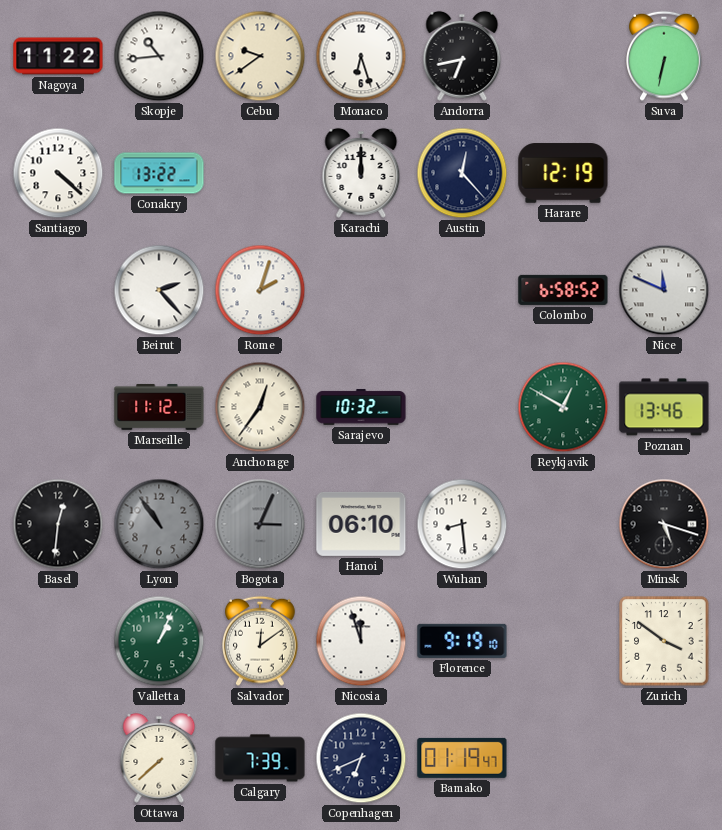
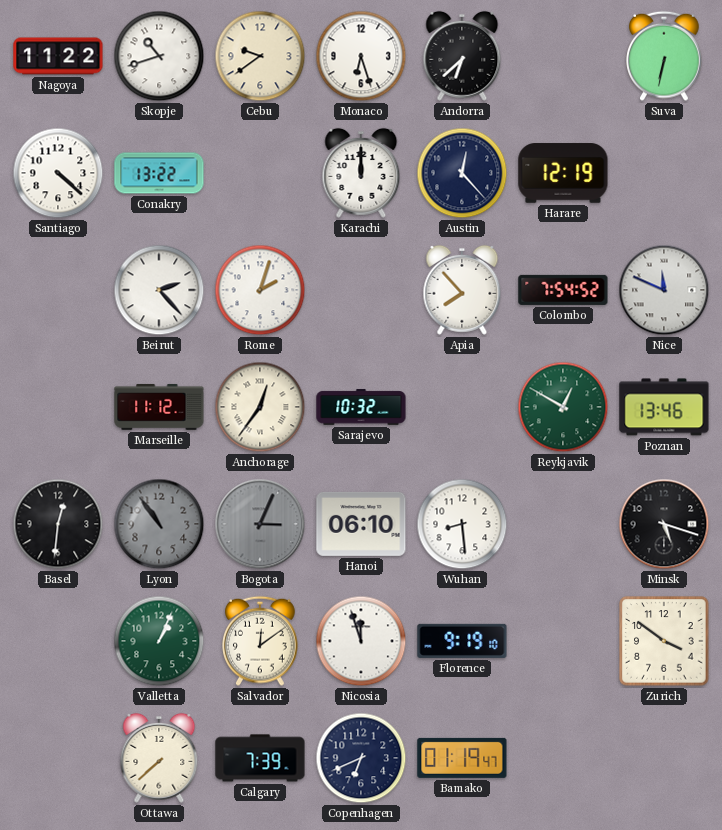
Skopje: 10:44 -> 10:42 (159, 56)
Andorra: 6:43 -> 6:38 (462, 56)
Apia: none -> 7:53 (462, 290)
Colombo: 6:58 -> 7:54 (563, 290)
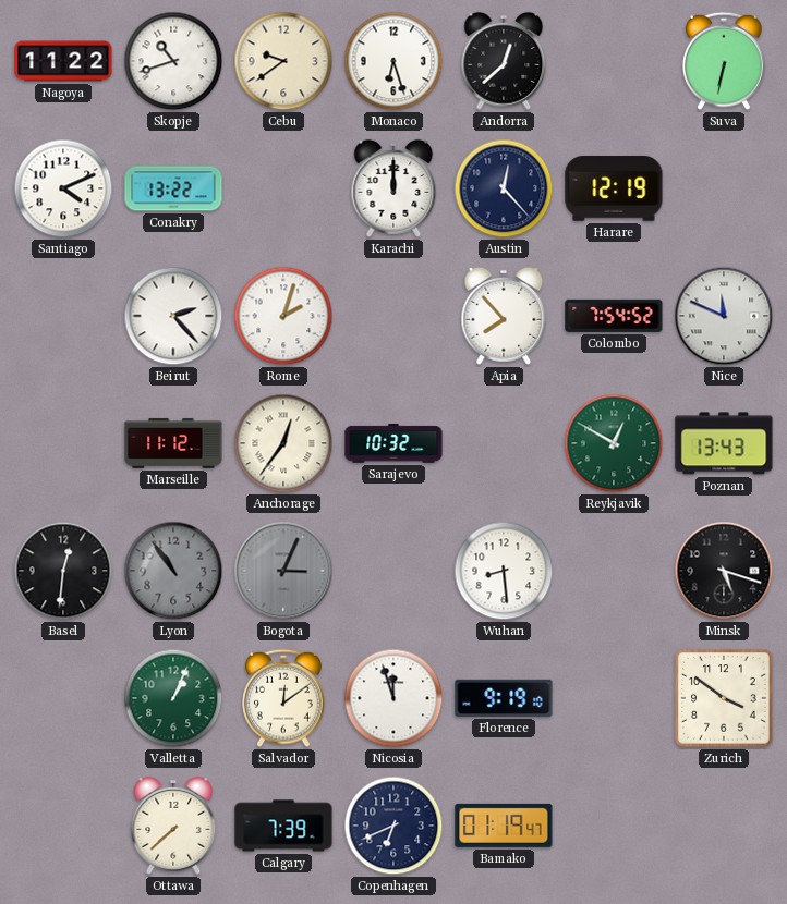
Andorra: 6:38 -> 12:38 (504, 61)
Santiago: 4:22 -> 4:11 (63, 188)
Poznan: 13:46 -> 13:43 (724, 443)
Hanoi: 06:10 -> none (361, 524)
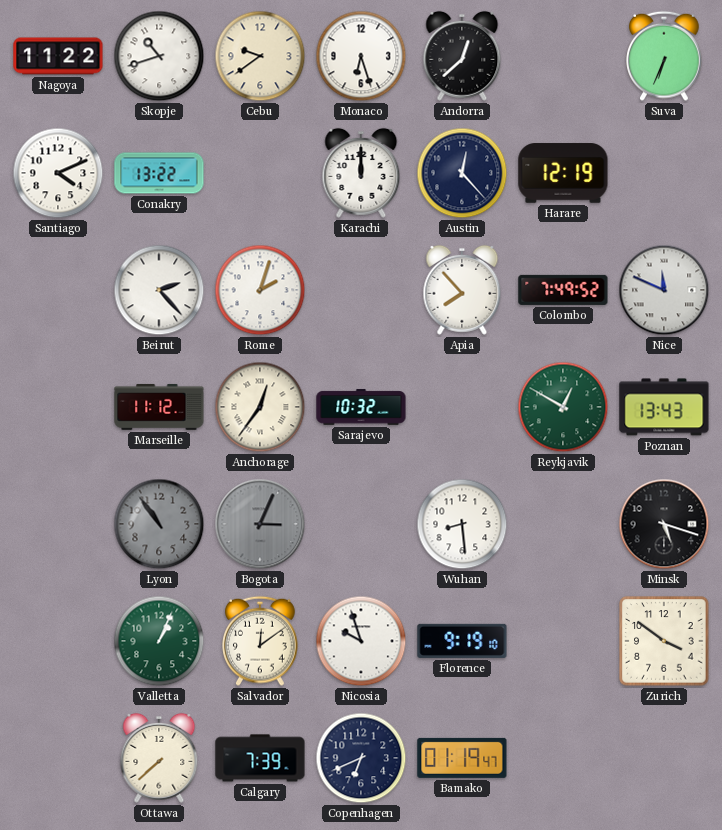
Suva: 6:32 -> 6:34 (664, 56)
Colombo: 7:54 -> 7:49 (563, 290)
Basel: 12:31 -> none (63, 571)
Nicosia: 11:57 -> 9:57 (361, 641)
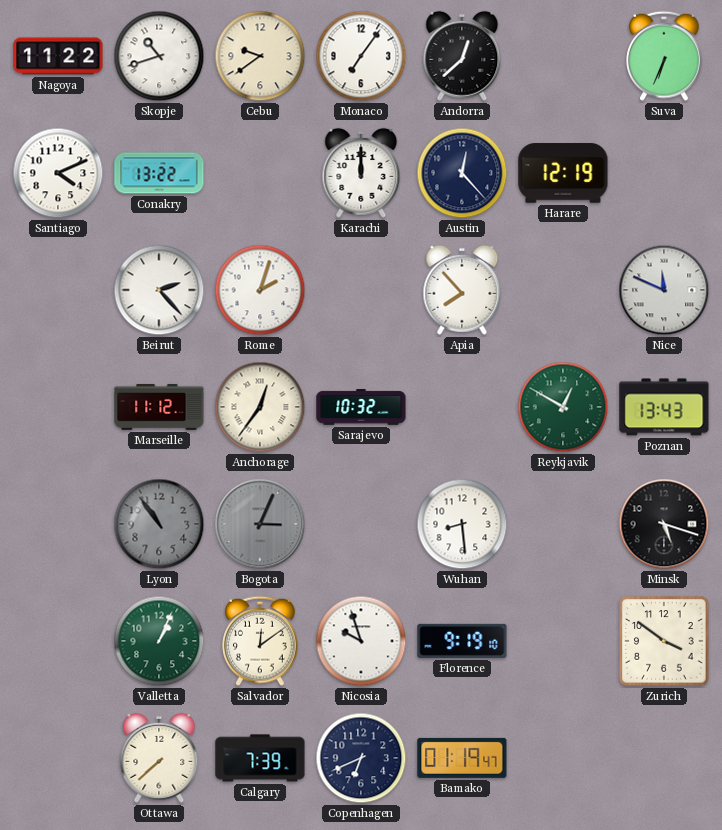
Monaco: 6:27 -> 7:06 (361, 56)
Colombo: 7:49 -> none (563, 290)
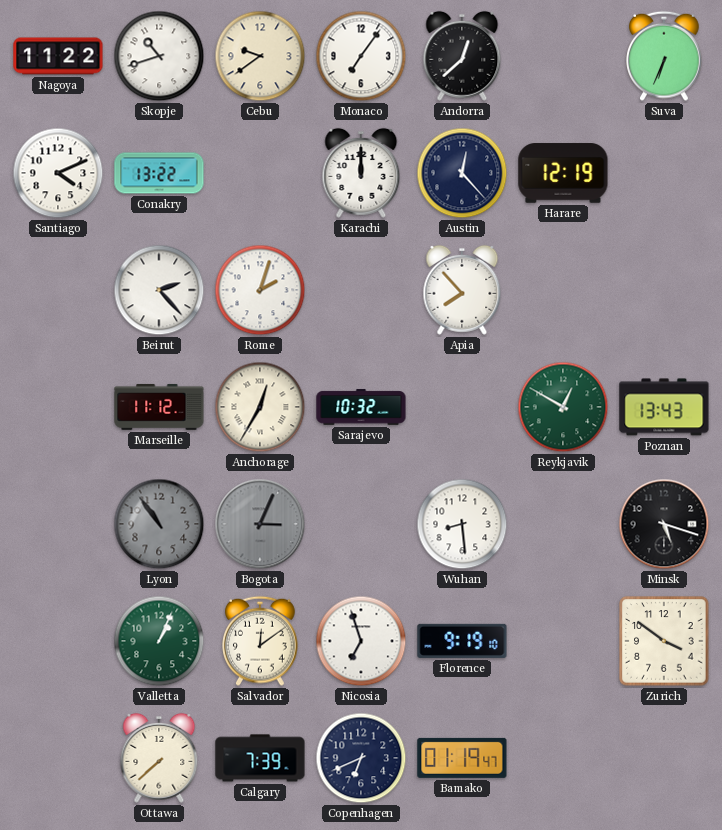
Nice: 11:49 -> none (664, 290)
Anchorage: 12:36 -> 12:35 (260, 407)
Nicosia: 9:57 -> 6:57 (361, 641)
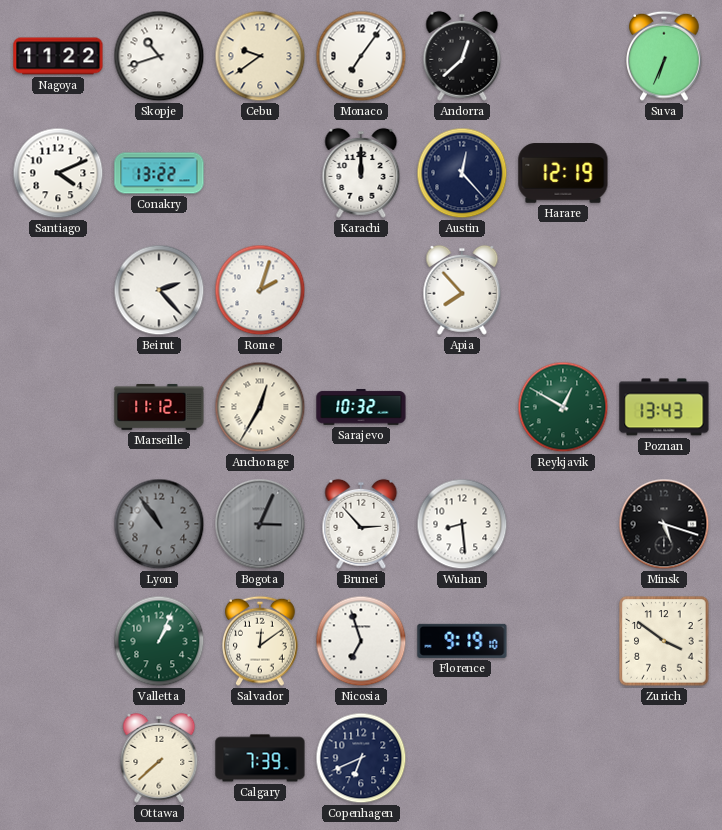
Brunei: none -> 2:53 (361, 524)
Bamako: 01:19 -> none (462, 758)
